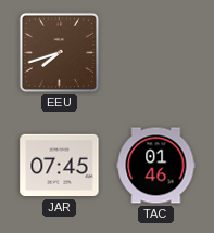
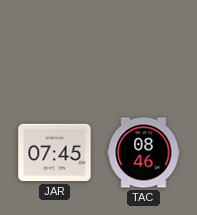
EEU: 7:42 -> none (59, 52)
TAC: 01:46 -> 08:46 (144, 153)
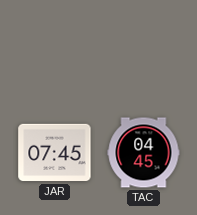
TAC: 08:46 -> 04:45 (144, 153)
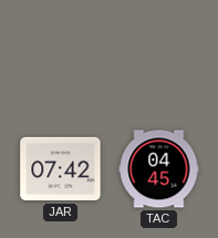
JAR: 07:45 -> 07:42 (61, 169)
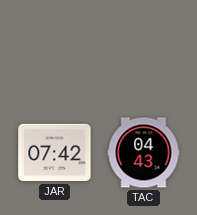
TAC: 04:45 -> 04:43 (144, 153)
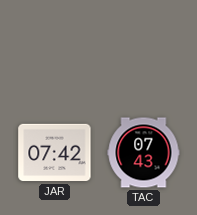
TAC: 04:43 -> 07:43 (144, 153)
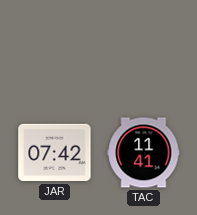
TAC: 07:43 -> 11:41 (144, 153)
